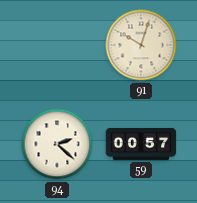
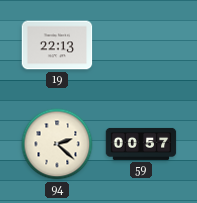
19: none -> 22:13 (57, 45)
91: 10:03 -> none (141, 45)
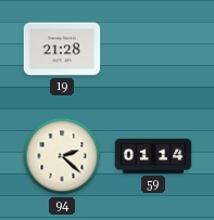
19: 22:13 -> 21:28 (62, 49)
59: 00:57 -> 01:14 (153, 156)
